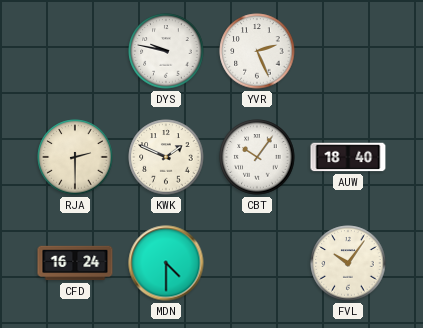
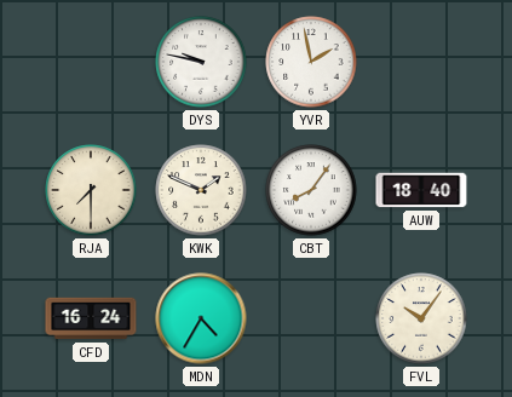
YVR: 2:26 -> 1:58 (311, 62)
RJA: 2:30 -> 7:30 (91, 190)
CBT: 10:06 -> 8:06 (311, 190)
MDN: 4:30 -> 4:35 (201, 318)
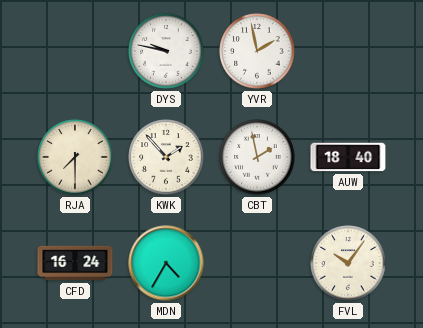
KWK: 1:49 -> 1:53 (166, 157)
CBT: 8:06 -> 1:58 (257, 157)
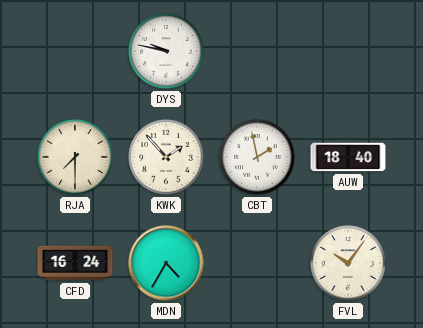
YVR: 1:58 -> none (257, 51)
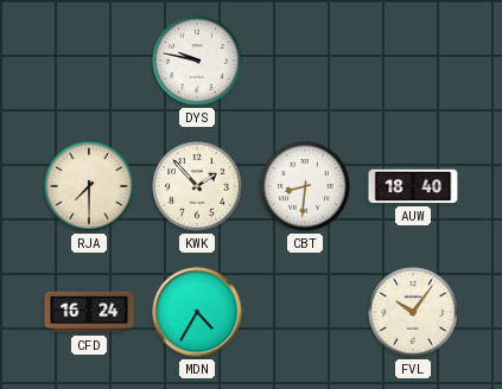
CBT: 1:58 -> 8:31 (305, 186)
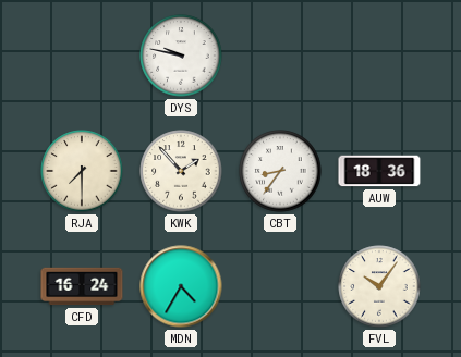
CBT: 8:31 -> 8:36 (280, 171)
AUW: 18:40 -> 18:36 (379, 171)
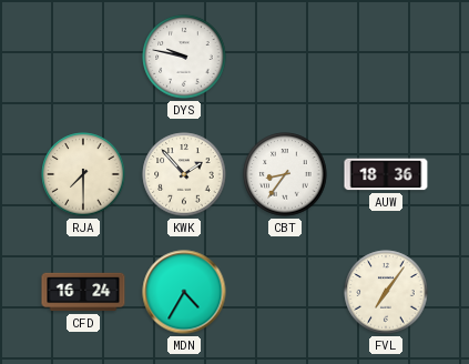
FVL: 10:06 -> 7:06 (386, 292)
